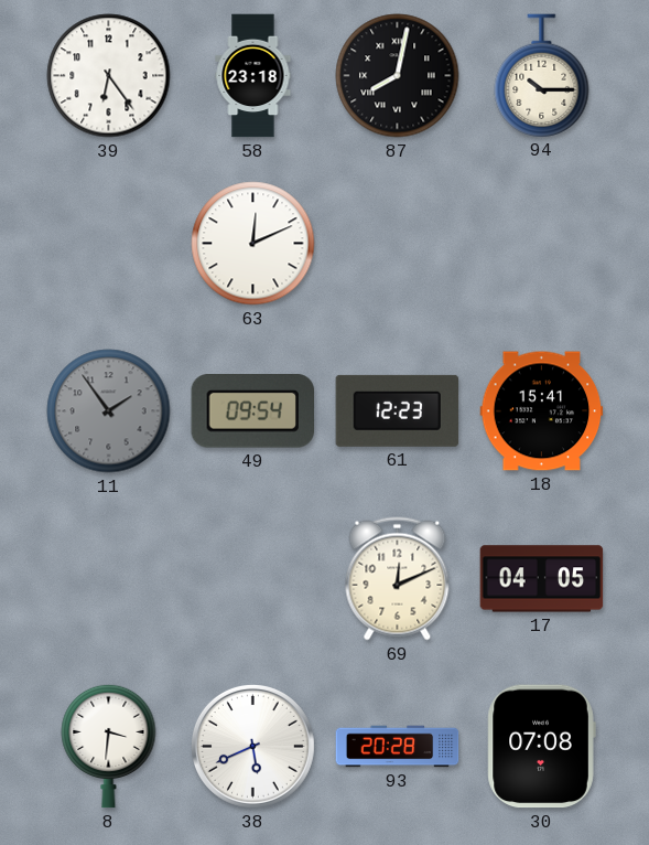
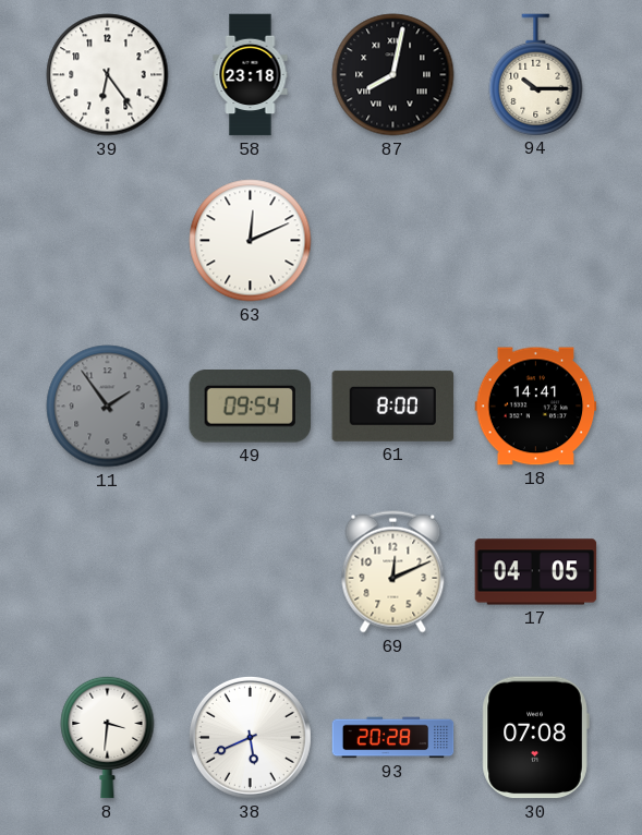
61: 12:23 -> 8:00 (393, 406)
18: 15:41 -> 14:41 (536, 407)
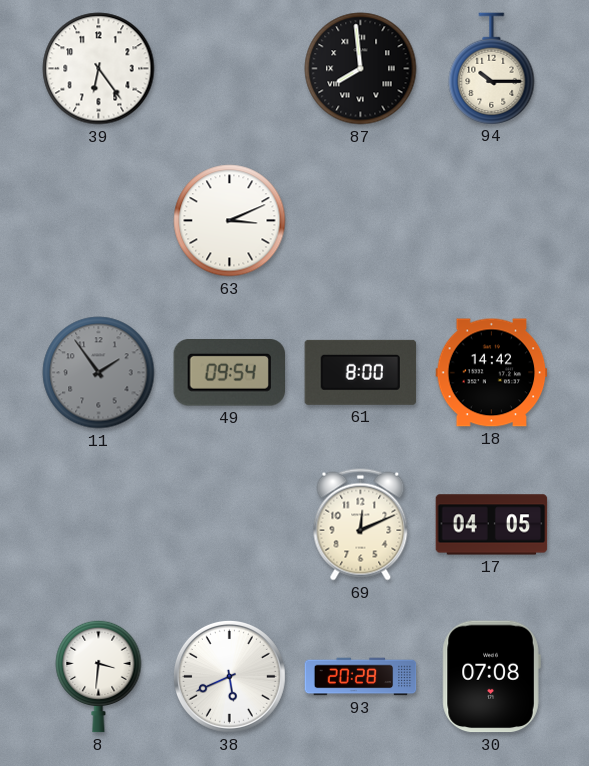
58: 23:18 -> none (251, 75)
87: 8:02 -> 7:59 (361, 69)
63: 12:11 -> 3:11 (230, 221)
18: 14:41 -> 14:42 (492, 373)
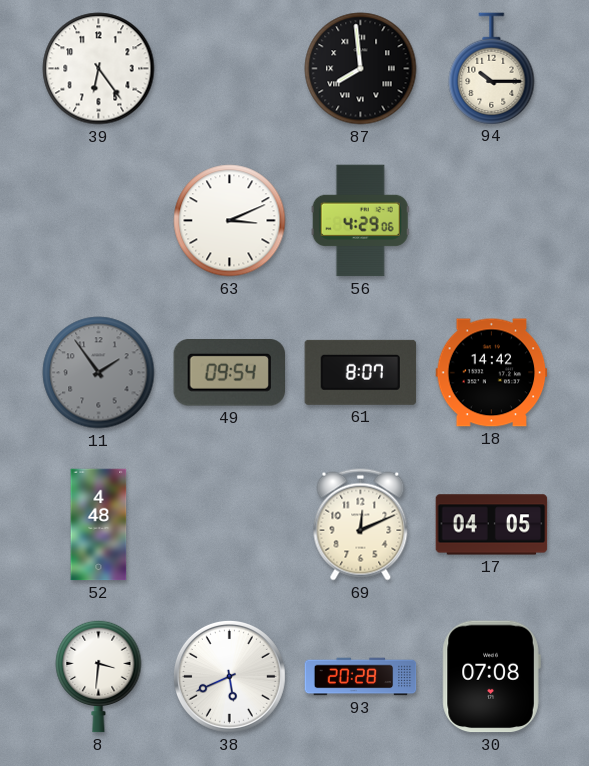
56: none -> 4:29 (360, 221)
61: 8:00 -> 8:07 (361, 372)
52: none -> 4:48 (99, 525)
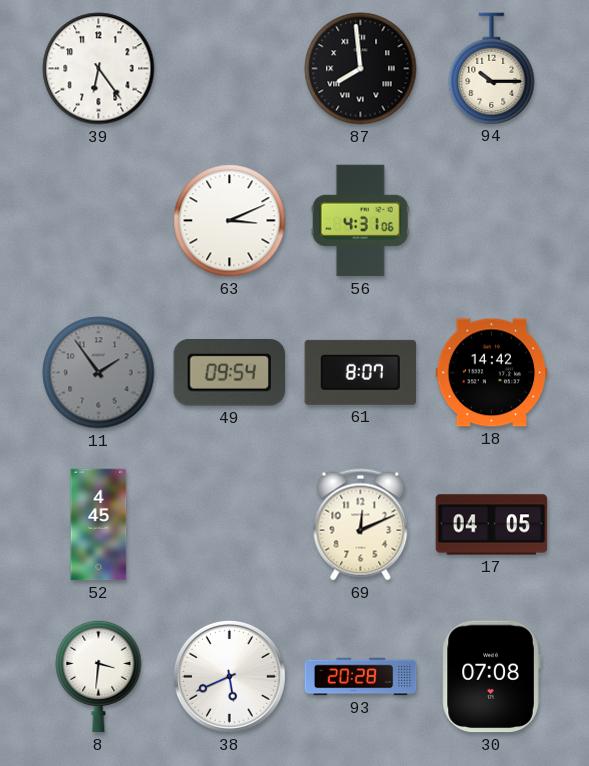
56: 4:29 -> 4:31 (360, 221)
52: 4:48 -> 4:45 (99, 525)
